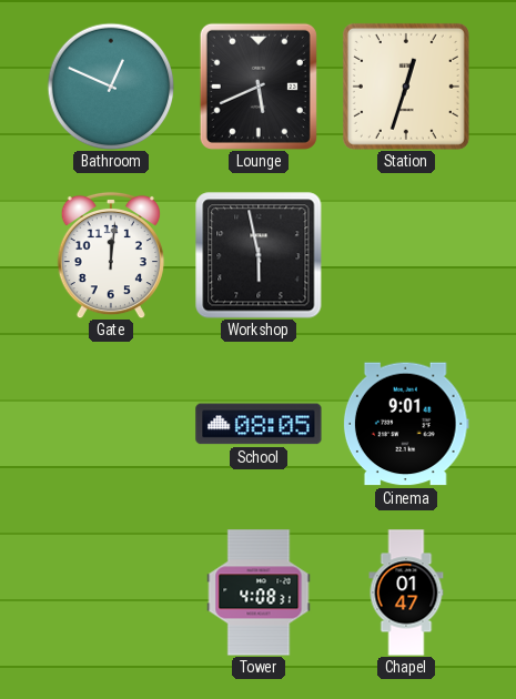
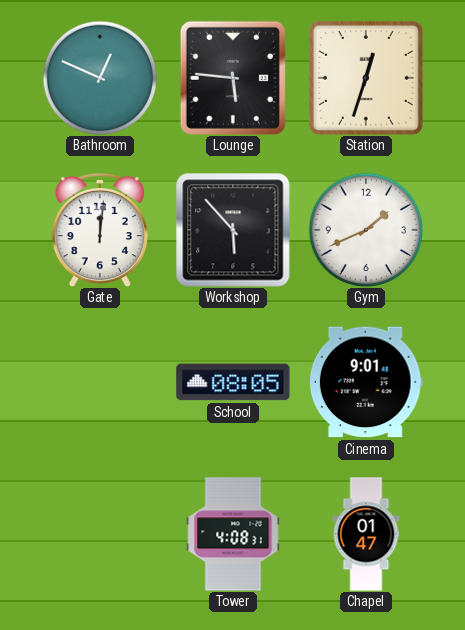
Lounge: 5:41 -> 5:46 (233, 78)
Workshop: 5:58 -> 5:53 (233, 230)
Gym: none -> 1:41 (366, 230)
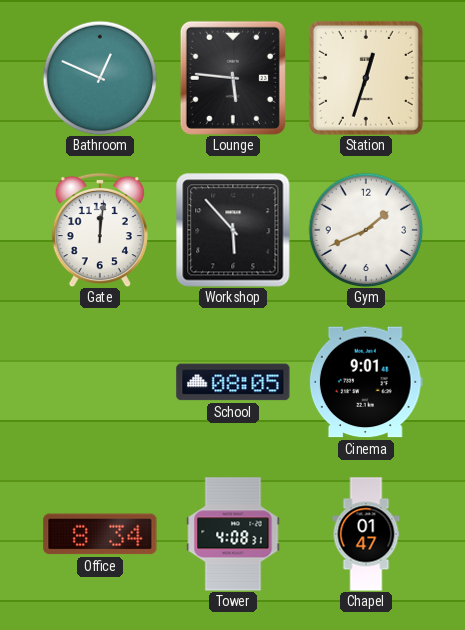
Office: none -> 8:34 (100, 534)
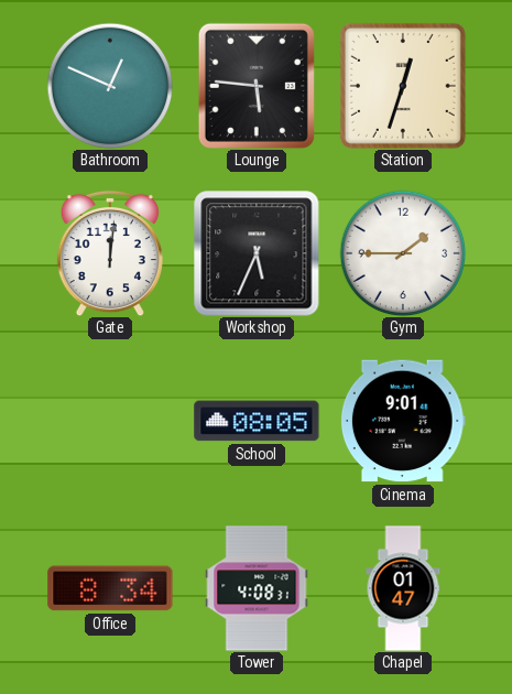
Workshop: 5:53 -> 5:34 (257, 253)
Gym: 1:41 -> 1:45 (403, 253)
